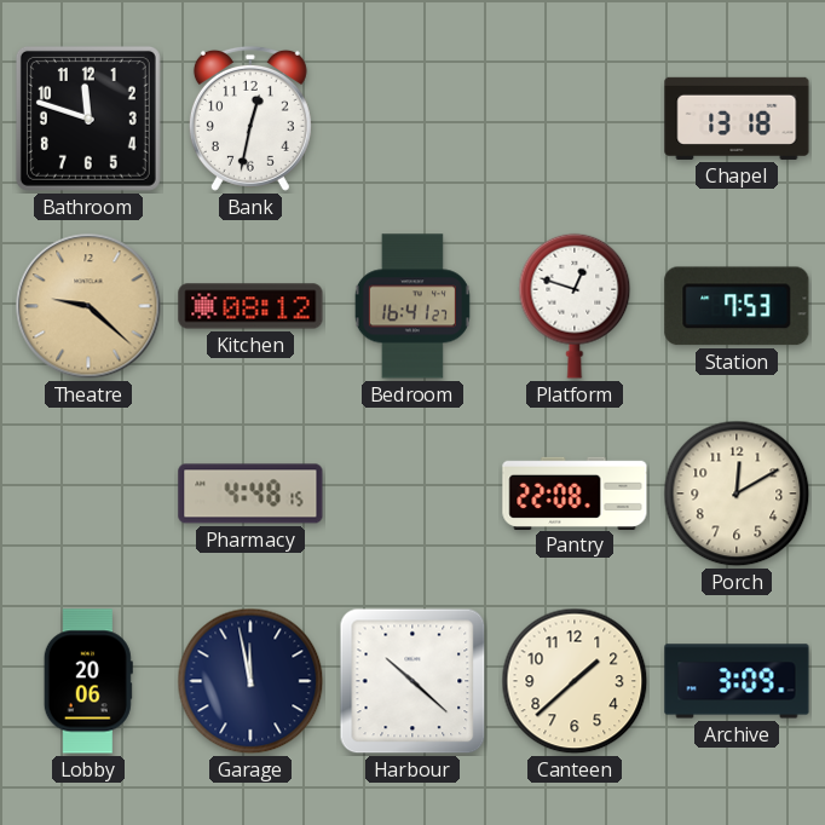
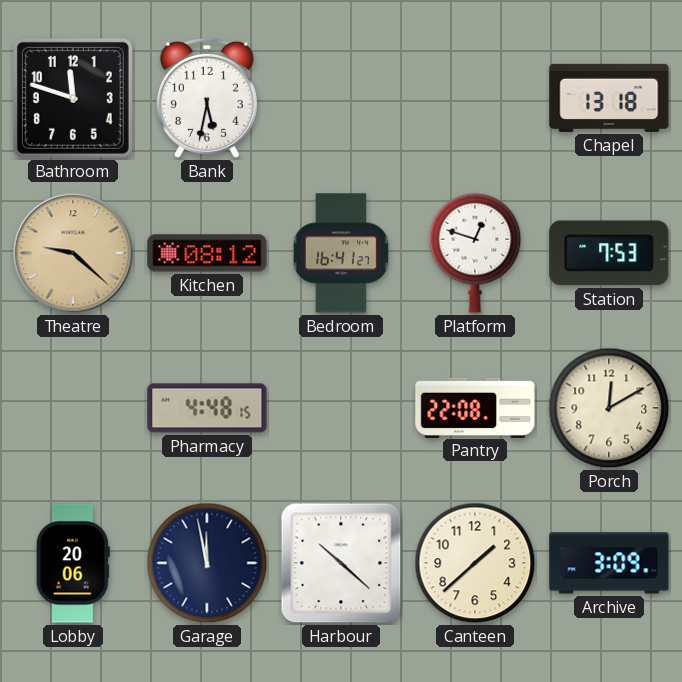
Bank: 12:32 -> 5:32 (207, 98)
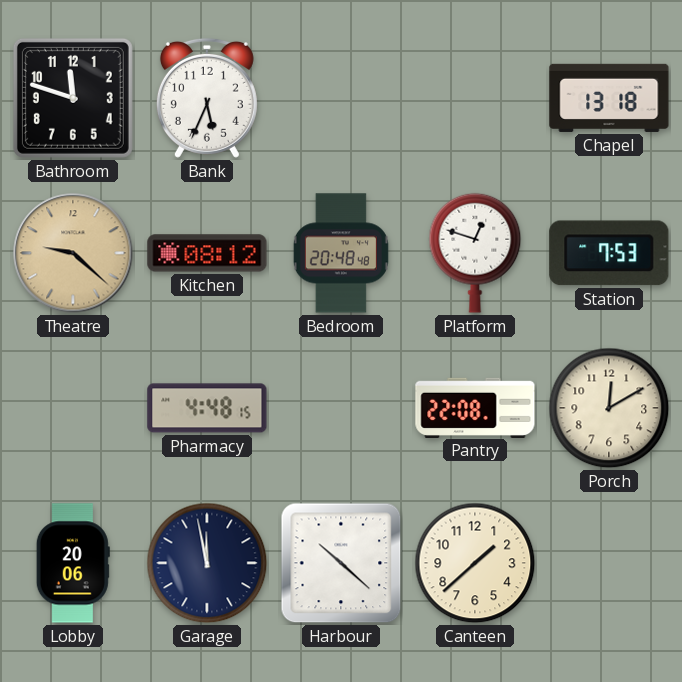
Bank: 5:32 -> 5:34 (207, 98)
Bedroom: 16:41 -> 20:48 (341, 253)
Archive: 3:09 -> none (609, 563)
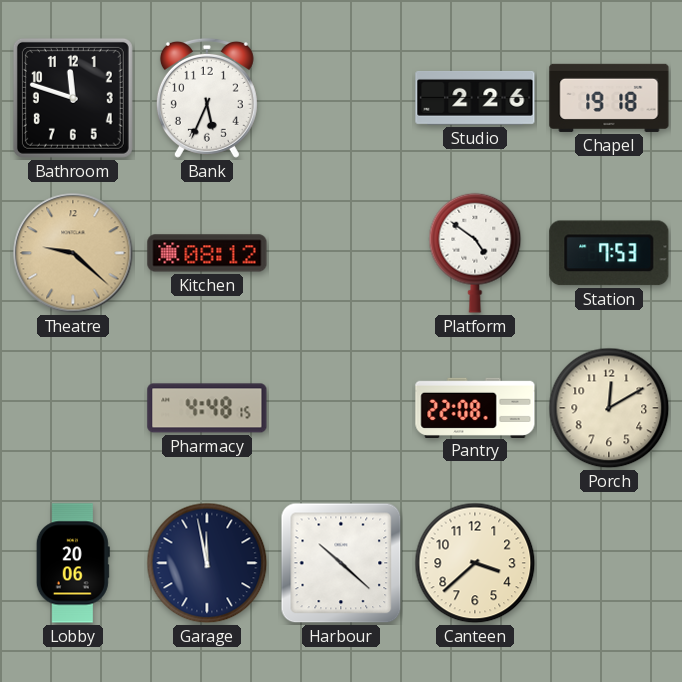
Studio: none -> 2:26 (475, 98)
Chapel: 13:18 -> 19:18 (609, 98)
Bedroom: 20:48 -> none (341, 253)
Platform: 12:48 -> 4:51 (475, 253)
Canteen: 1:38 -> 3:38 (475, 563)
